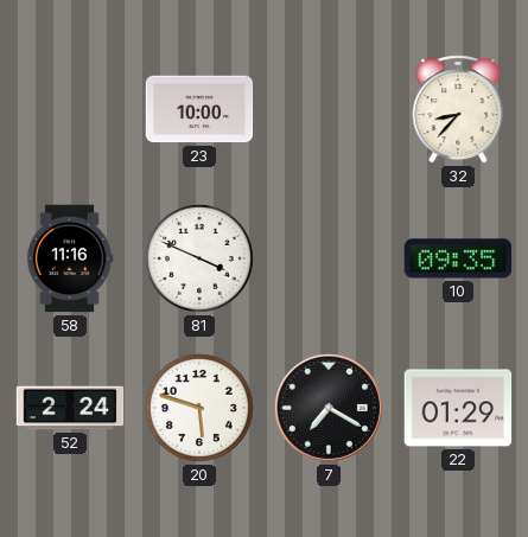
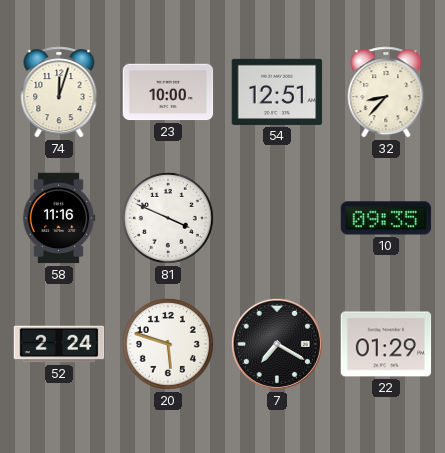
74: none -> 12:03 (59, 92)
54: none -> 12:51 (277, 92)
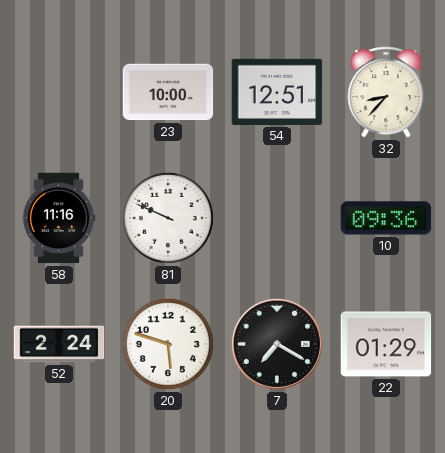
74: 12:03 -> none (59, 92)
81: 3:49 -> 9:49 (168, 218)
10: 09:35 -> 09:36 (386, 218)
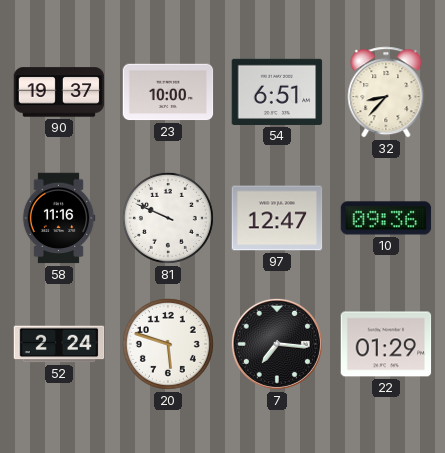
90: none -> 19:37 (59, 92)
54: 12:51 -> 6:51 (277, 92)
97: none -> 12:47 (277, 218)
7: 7:20 -> 7:16 (277, 344)
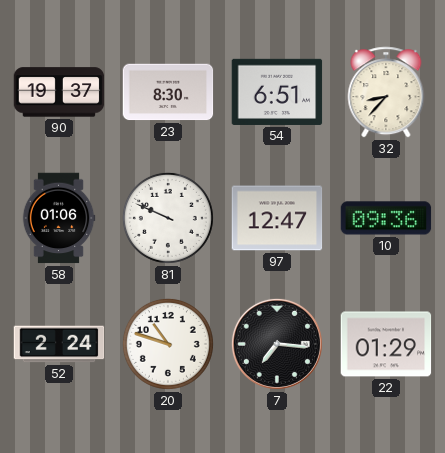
23: 10:00 -> 8:30 (168, 92)
58: 11:16 -> 01:06 (59, 218)
20: 5:48 -> 10:48 (168, 344)
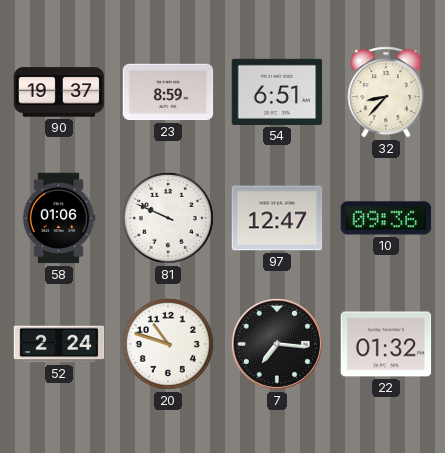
23: 8:30 -> 8:59 (168, 92)
22: 01:29 -> 01:32 (386, 344)
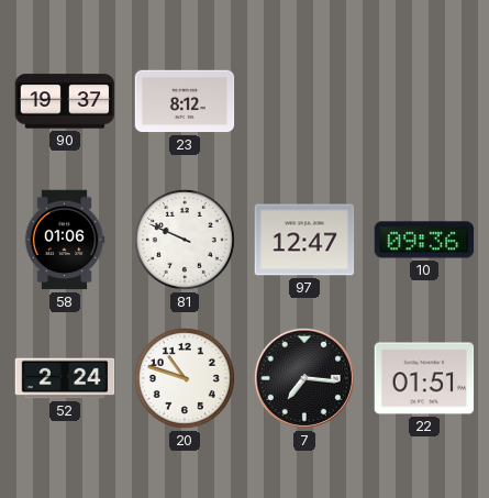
23: 8:59 -> 8:12 (185, 101)
54: 6:51 -> none (277, 92)
32: 8:37 -> none (386, 92)
22: 01:32 -> 01:51 (424, 378)
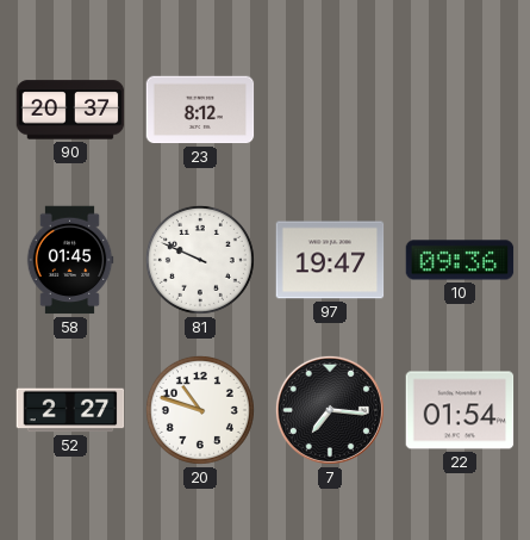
90: 19:37 -> 20:37 (70, 110)
58: 01:06 -> 01:45 (70, 260)
97: 12:47 -> 19:47 (330, 260)
52: 2:24 -> 2:27 (70, 410)
22: 01:51 -> 01:54 (460, 410)
